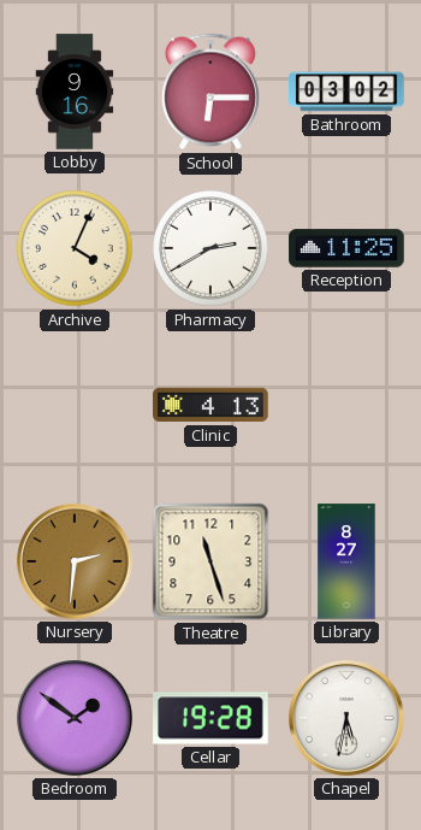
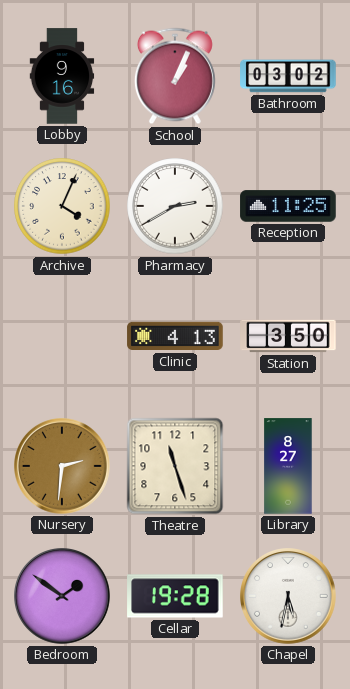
School: 6:15 -> 1:04 (175, 76)
Station: none -> 3:50 (288, 336)
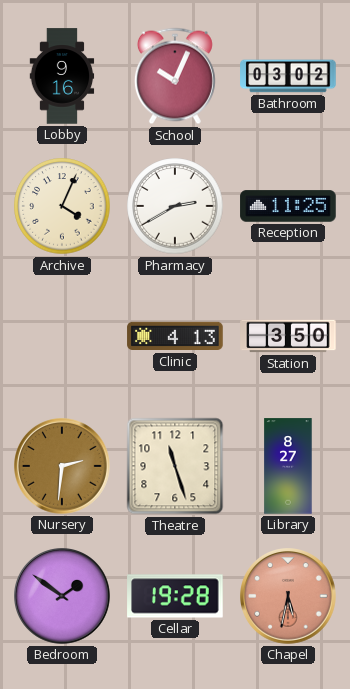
School: 1:04 -> 10:04 (175, 76)
Chapel dial: white -> salmon (289, 597)
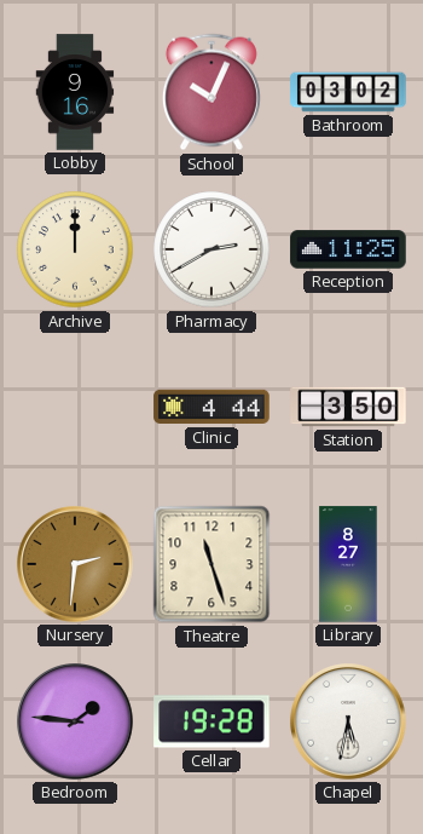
Archive: 4:04 -> 12:00 (75, 249)
Clinic: 4:13 -> 4:44 (211, 407)
Bedroom: 1:51 -> 1:46 (76, 723)
Chapel dial: salmon -> white (349, 723)
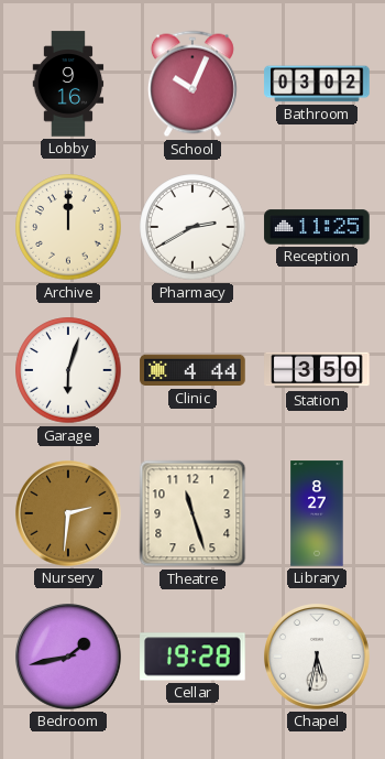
Garage: none -> 6:03 (68, 370)
Bedroom: 1:46 -> 1:43 (69, 658)
